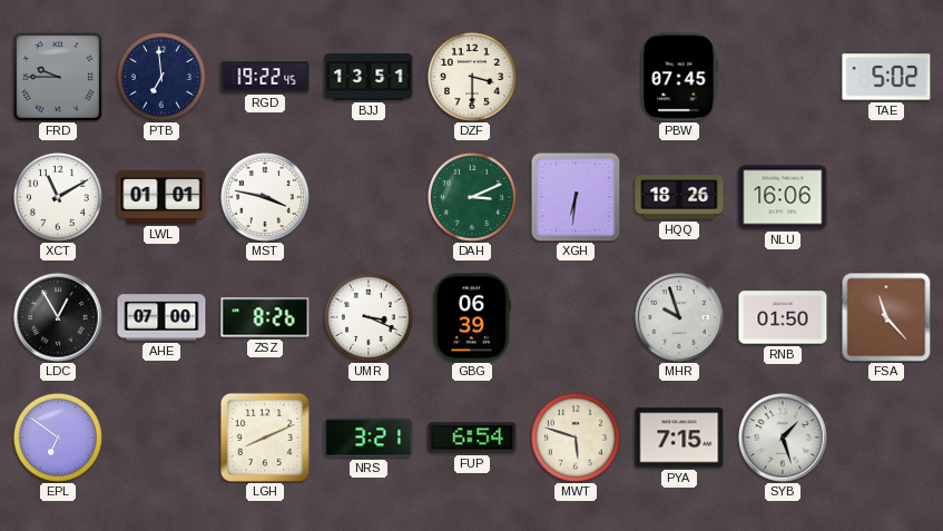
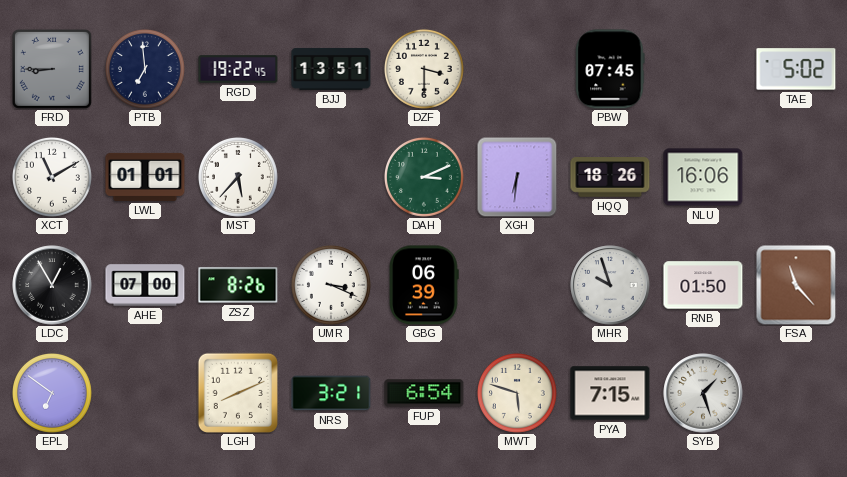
FRD: 9:45 -> 8:45 (52, 69)
MST: 3:47 -> 5:37 (238, 177)
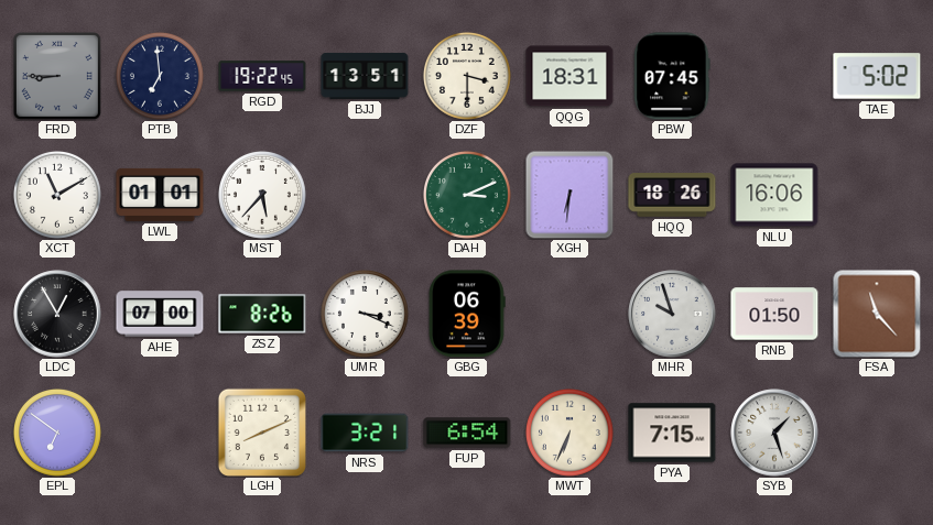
QQG: none -> 18:31 (569, 76)
MWT: 5:48 -> 6:34 (569, 433)
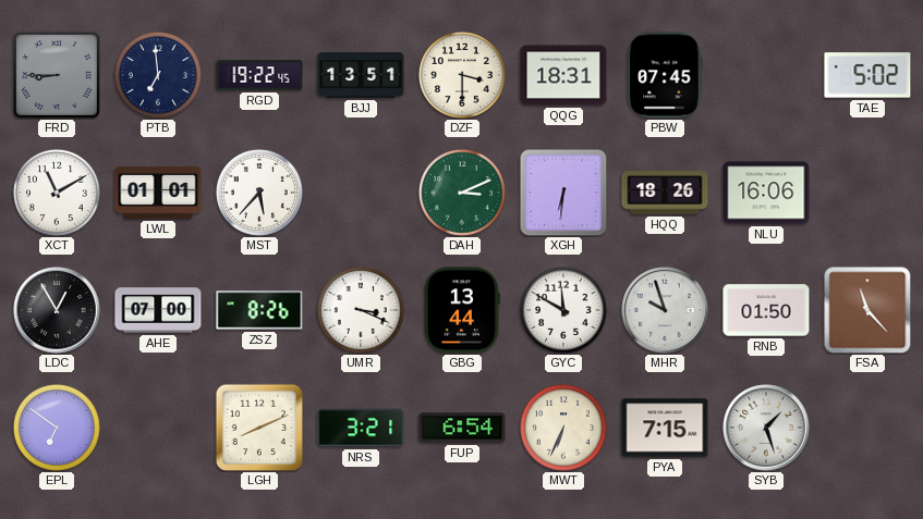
GBG: 06:39 -> 13:44 (462, 310)
GYC: none -> 11:50 (563, 310)
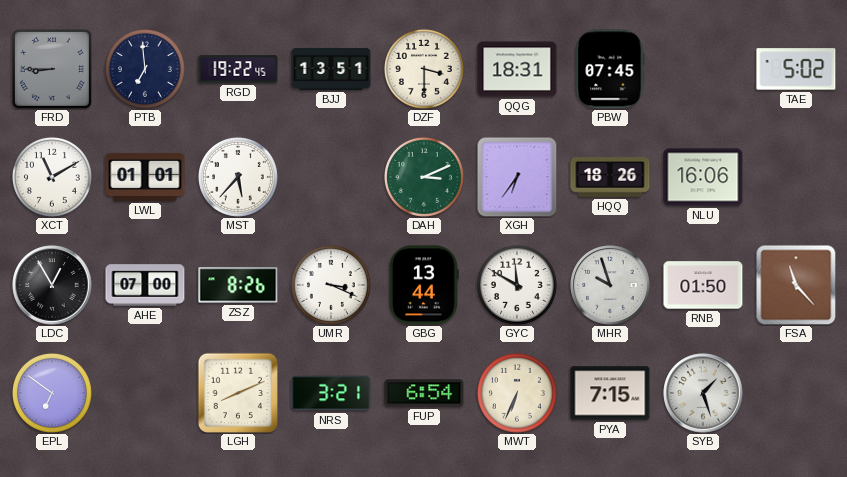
XGH: 6:31 -> 6:36 (517, 177)
